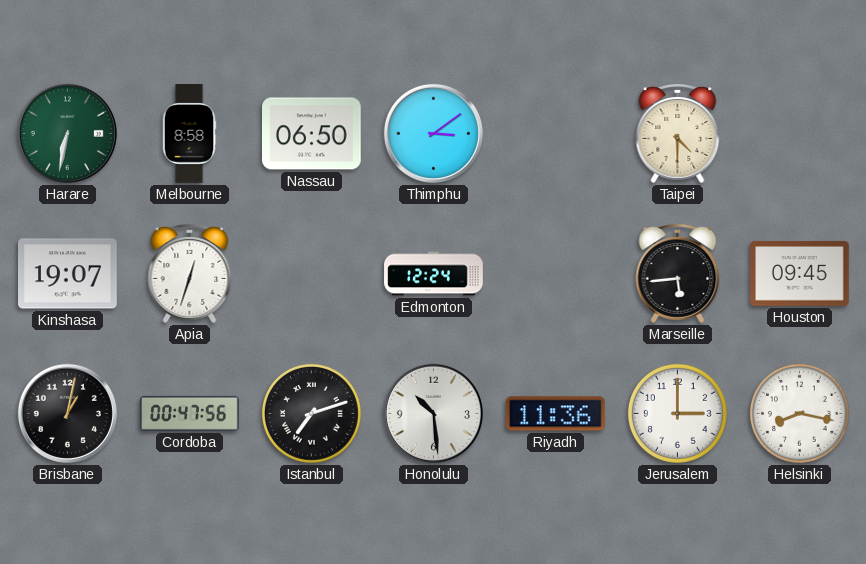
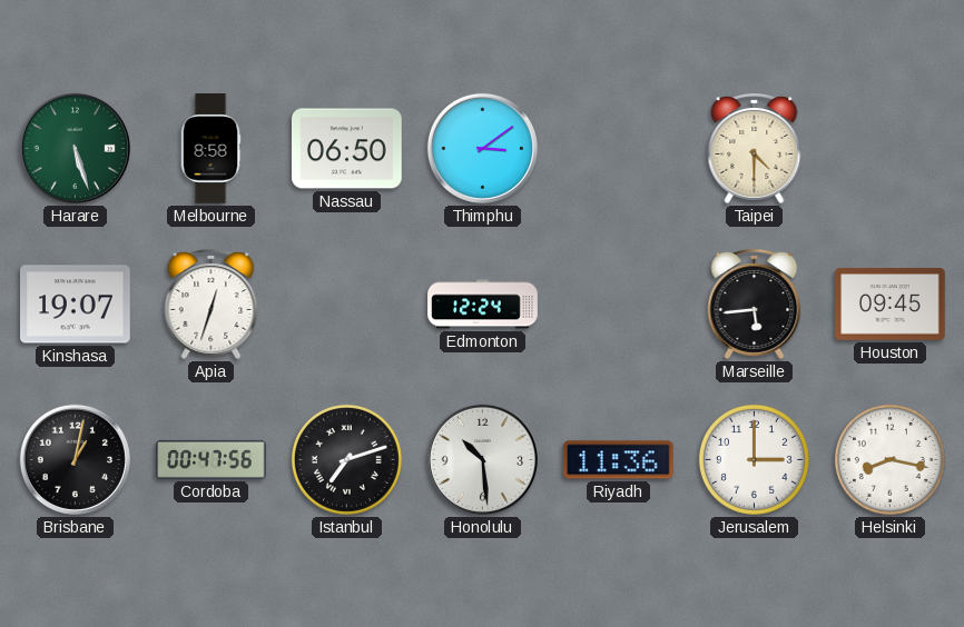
Harare: 6:32 -> 5:27 (75, 148)
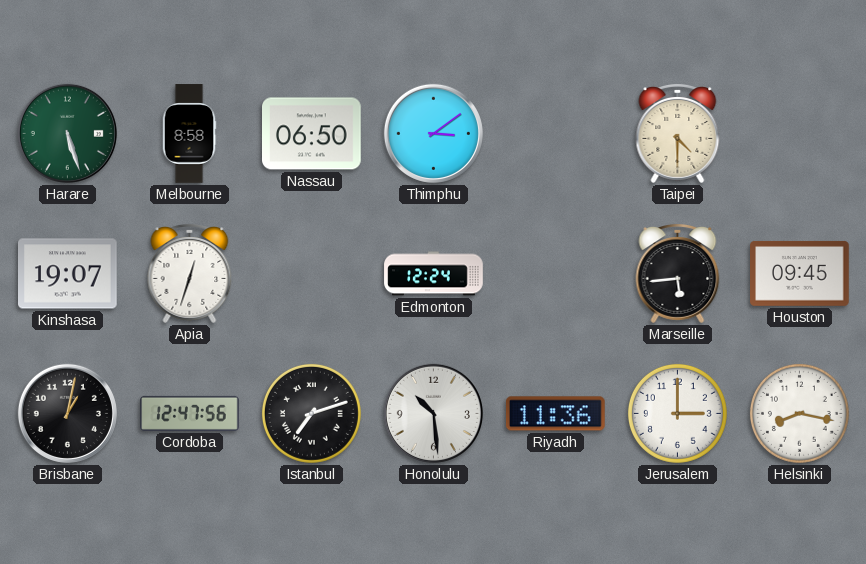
Cordoba: 00:47 -> 12:47 (190, 413)
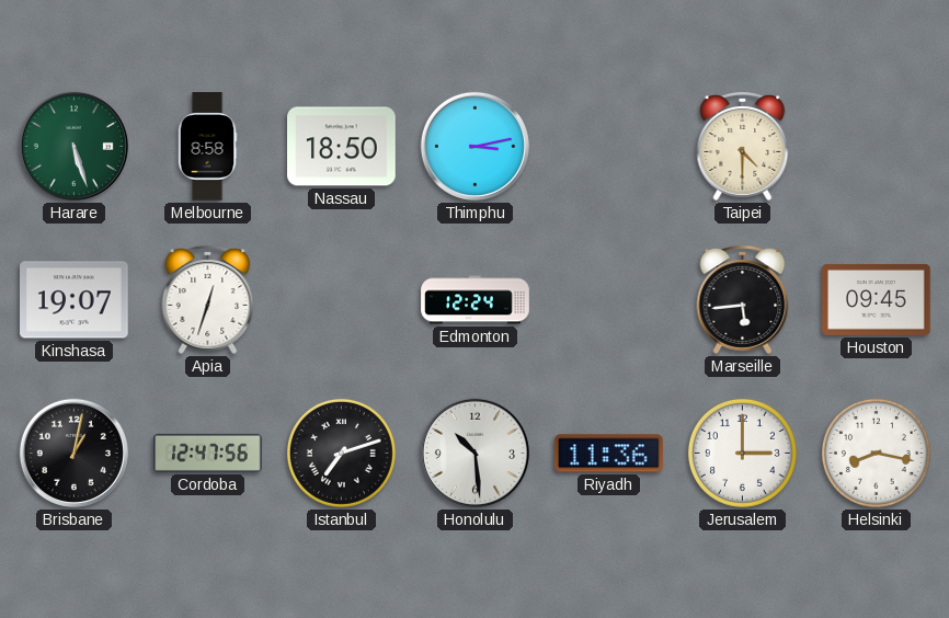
Nassau: 06:50 -> 18:50 (342, 147)
Thimphu: 3:09 -> 3:13 (474, 146)
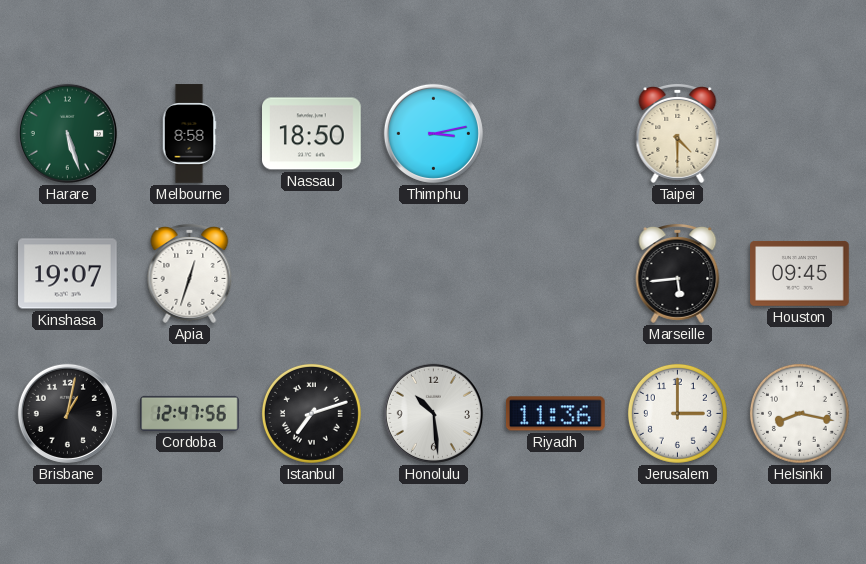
Edmonton: 12:24 -> none (476, 300)
